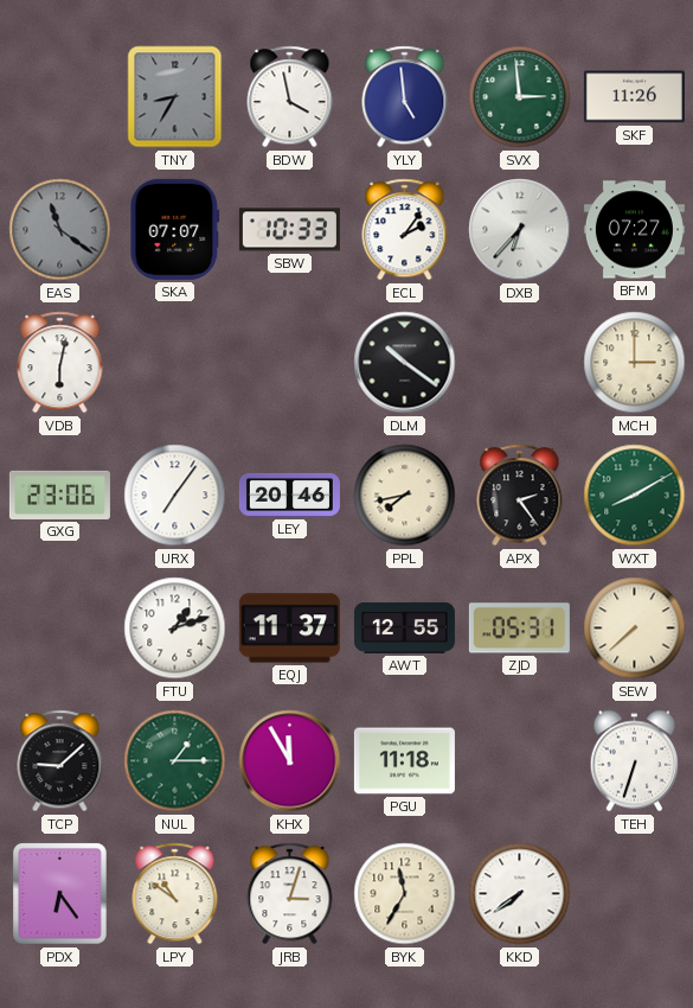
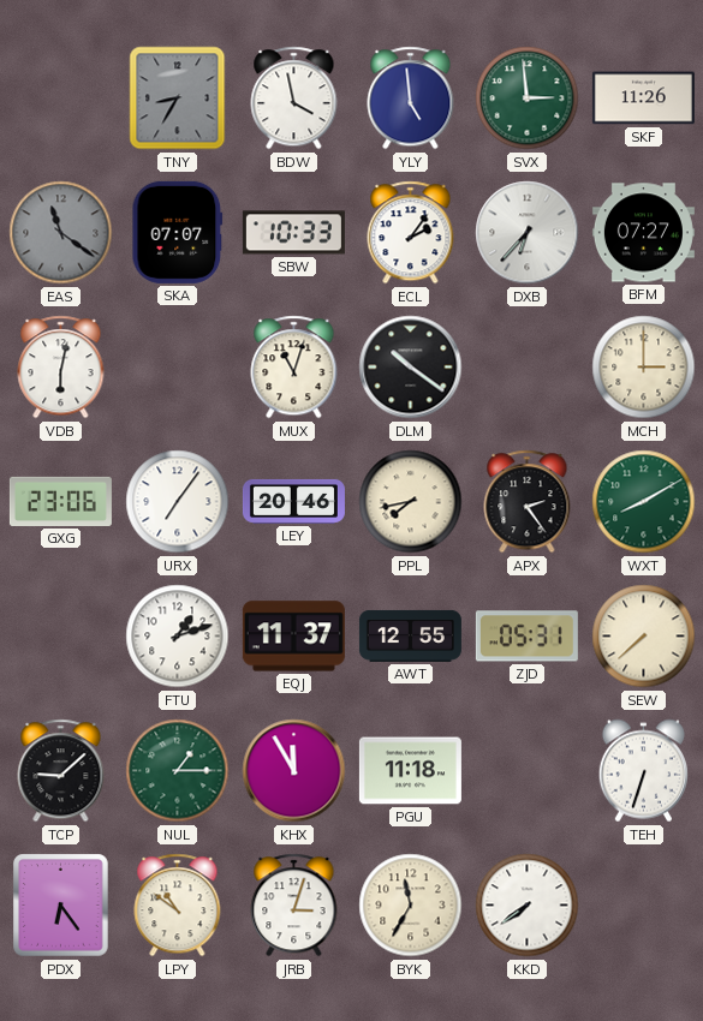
MUX: none -> 11:03 (294, 368)
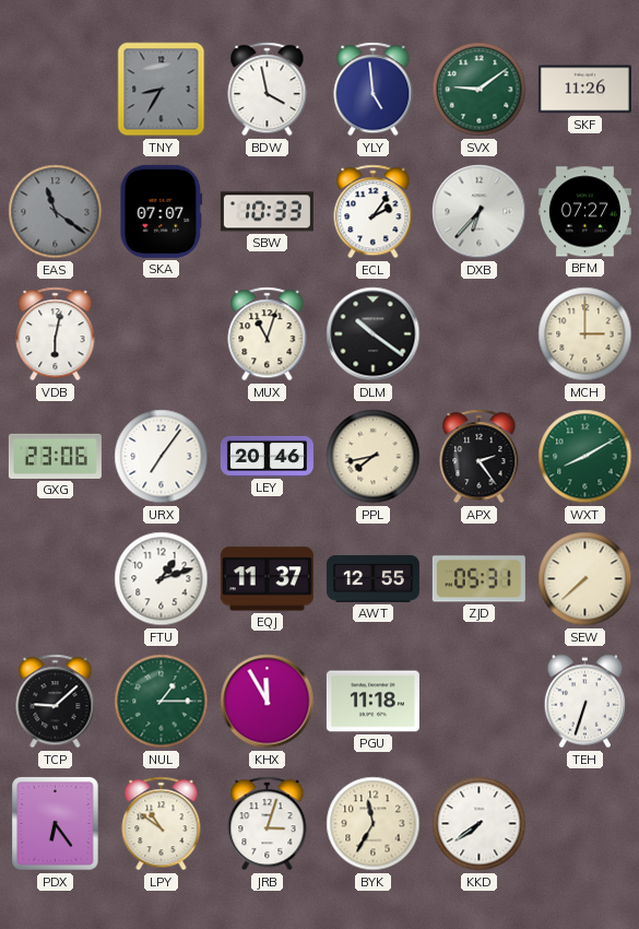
SVX: 2:59 -> 9:09 (480, 90)
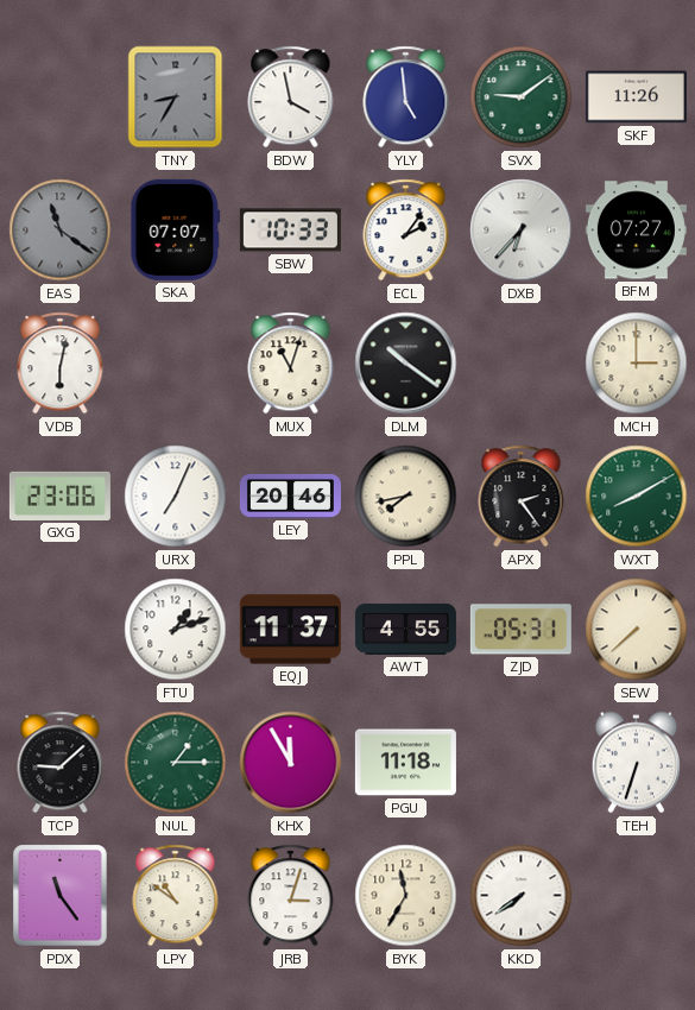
URX: 7:06 -> 7:04 (176, 497)
AWT: 12:55 -> 4:55 (405, 629)
PDX: 6:24 -> 11:24 (61, 896)
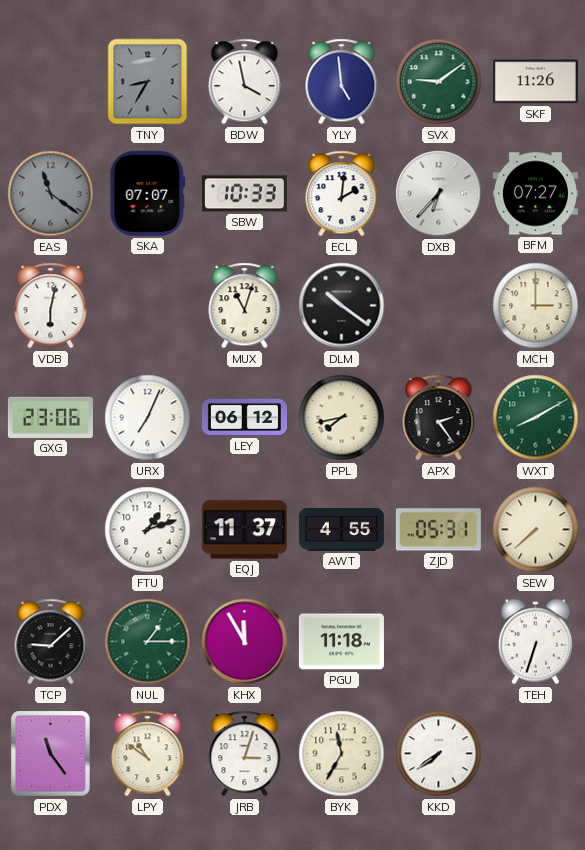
ECL: 2:06 -> 2:01 (342, 194)
LEY: 20:46 -> 06:12 (244, 417)
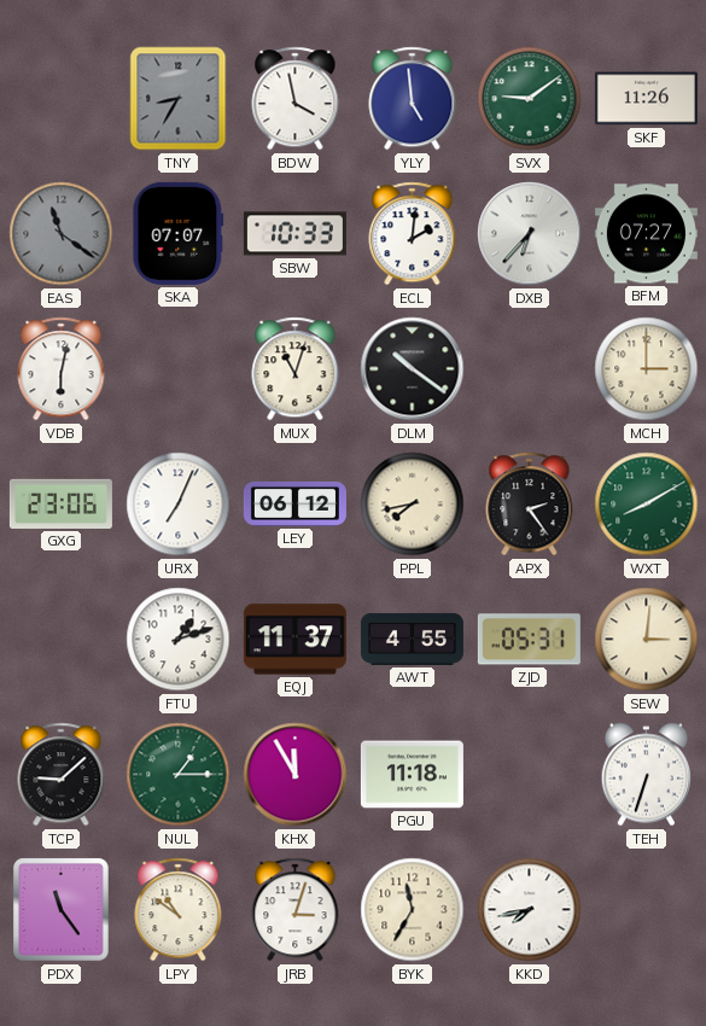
SEW: 7:38 -> 3:01 (647, 640)
KKD: 7:39 -> 7:43 (530, 910)
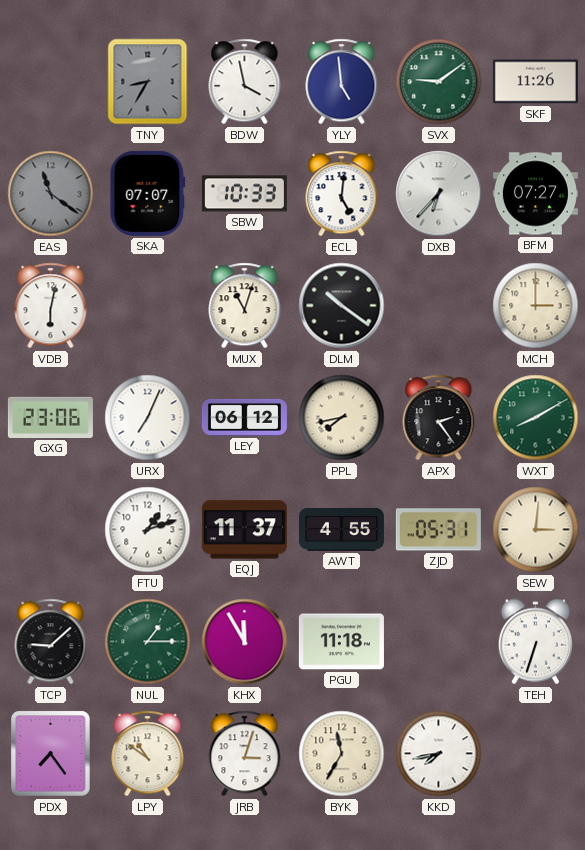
ECL: 2:01 -> 5:01 (342, 194)
PDX: 11:24 -> 7:24 (51, 754)
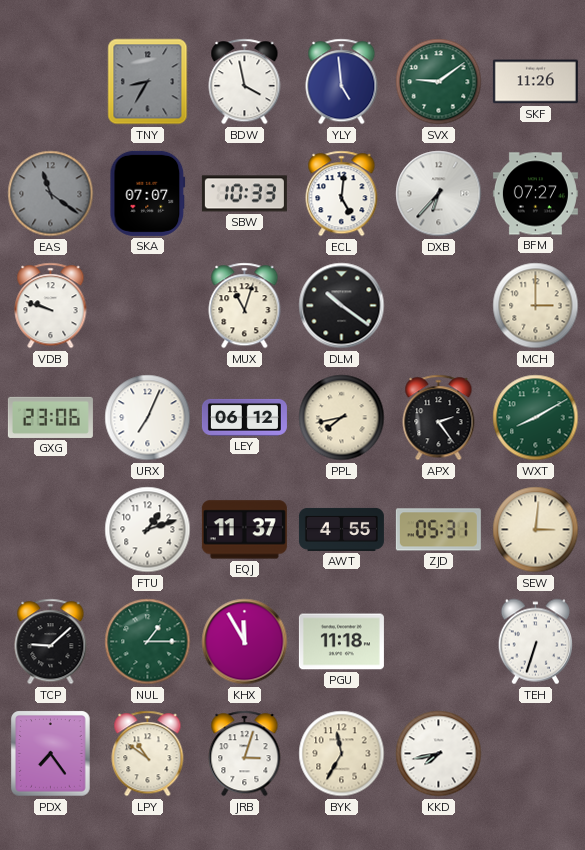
VDB: 6:02 -> 9:48 (51, 306)
